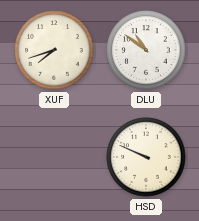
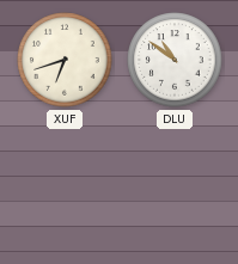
XUF: 7:42 -> 6:42 (65, 60)
HSD: 9:49 -> none (146, 157)
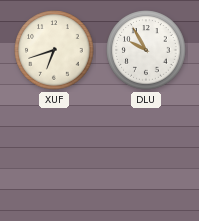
DLU: 10:51 -> 9:55 (146, 50)
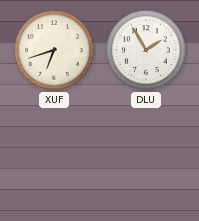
DLU: 9:55 -> 1:55 (146, 50)
